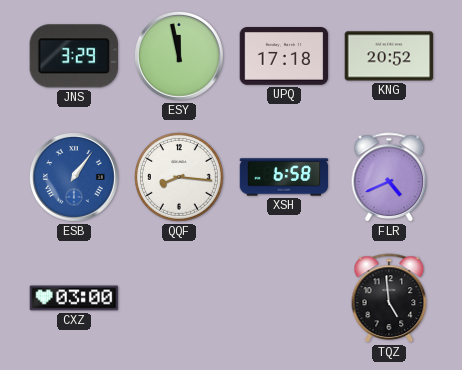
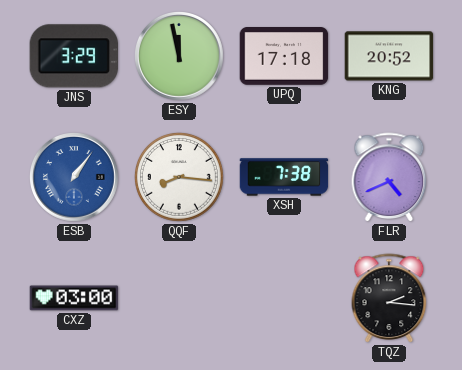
XSH: 6:58 -> 7:38 (284, 177)
TQZ: 4:59 -> 2:16 (389, 298)
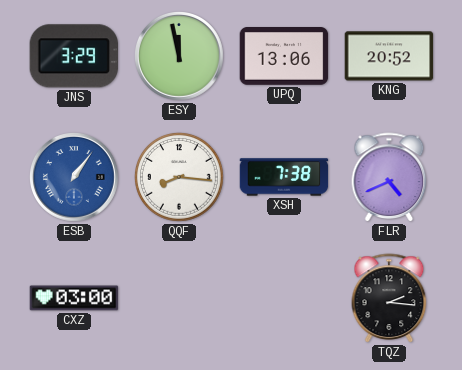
UPQ: 17:18 -> 13:06 (284, 57)
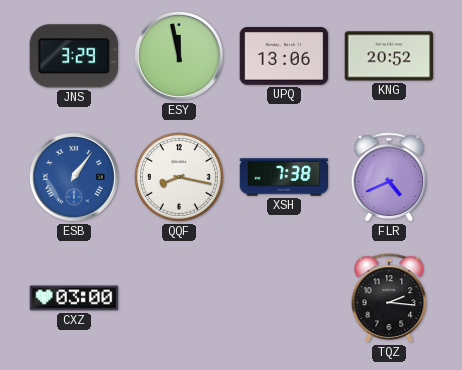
QQF: 8:16 -> 8:17 (180, 178)
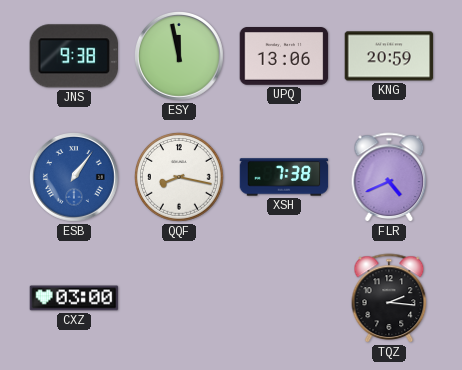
JNS: 3:29 -> 9:38 (73, 56)
KNG: 20:52 -> 20:59 (389, 56)
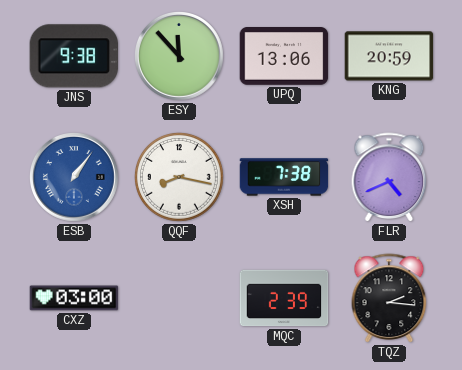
ESY: 11:58 -> 11:53 (180, 57)
MQC: none -> 2:39 (284, 298)
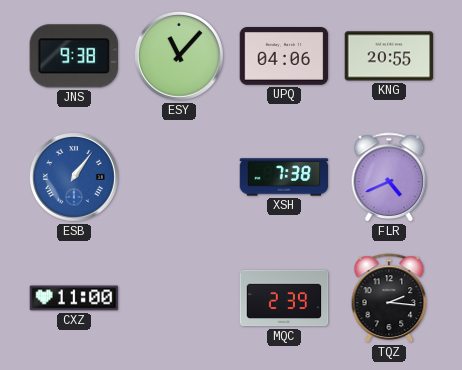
ESY: 11:53 -> 11:07 (180, 57)
UPQ: 13:06 -> 04:06 (284, 57)
KNG: 20:59 -> 20:55 (389, 56)
QQF: 8:17 -> none (180, 178)
CXZ: 03:00 -> 11:00 (74, 298)
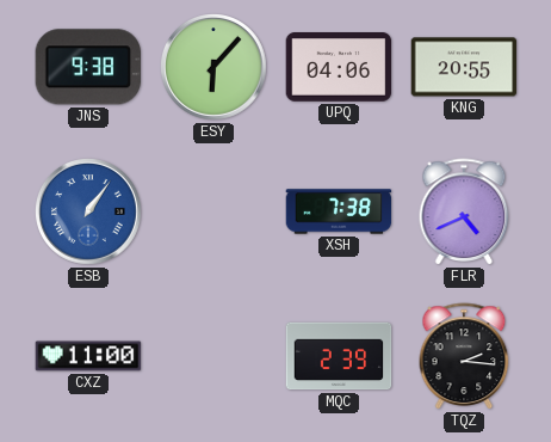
ESY: 11:07 -> 6:07 (215, 68)
